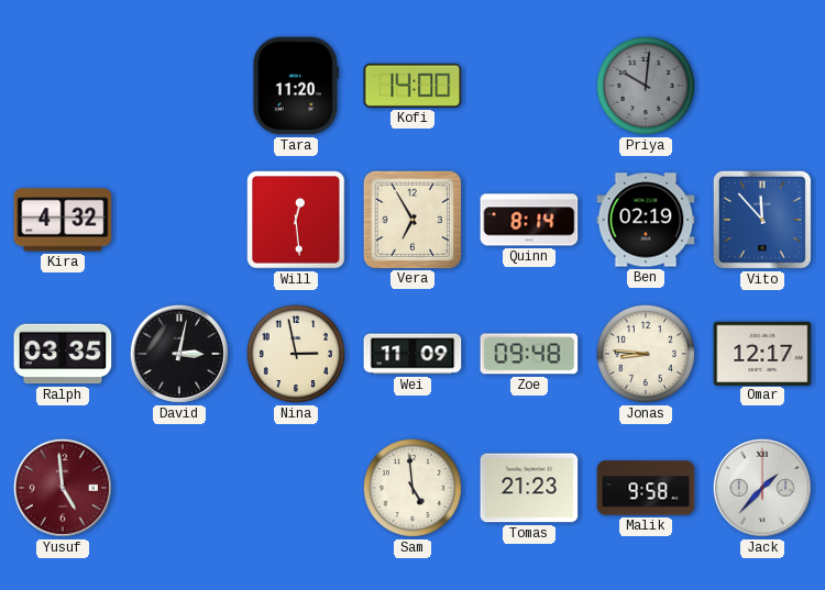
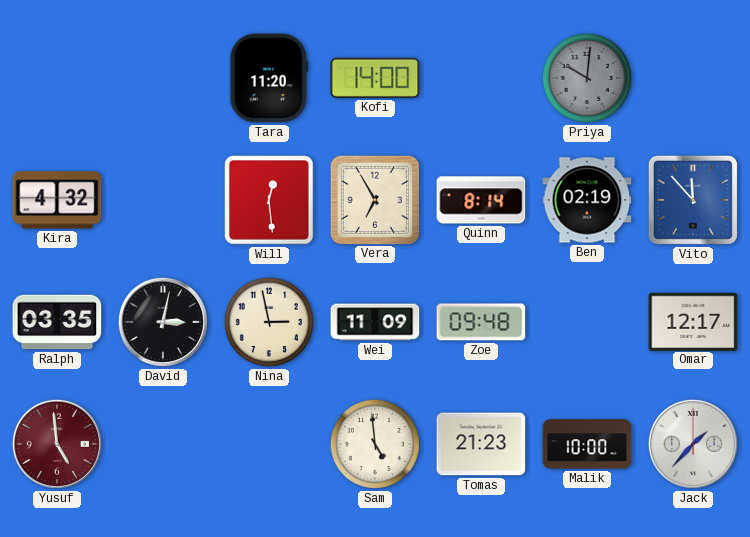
Jonas: 8:46 -> none (646, 354)
Malik: 9:58 -> 10:00 (587, 444)
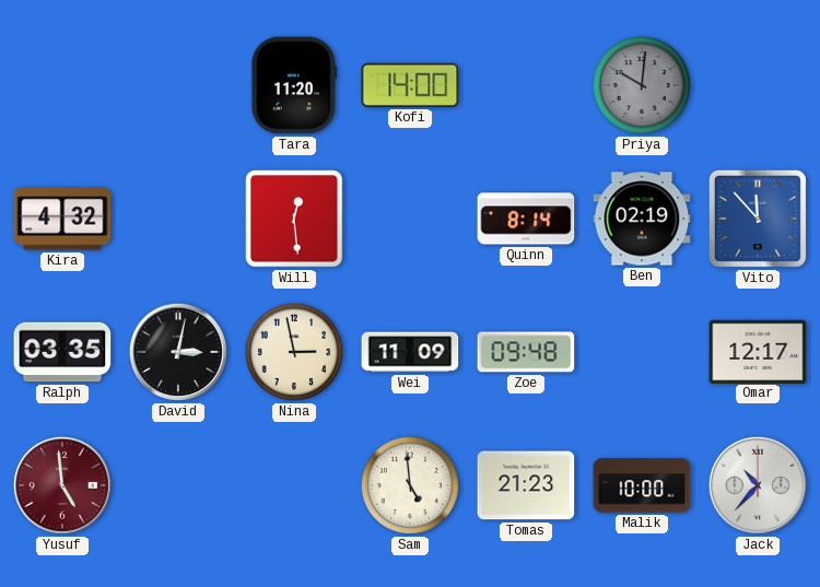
Vera: 6:55 -> none (374, 199)
Jack: 1:37 -> 10:37 (758, 485)
